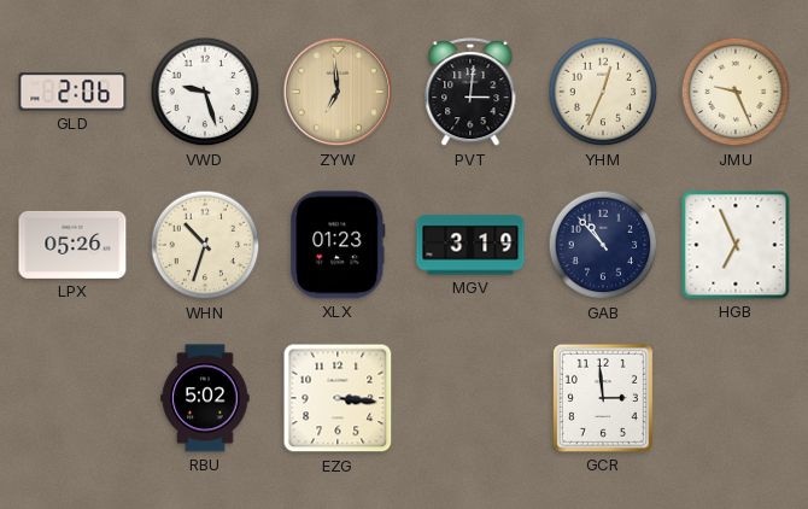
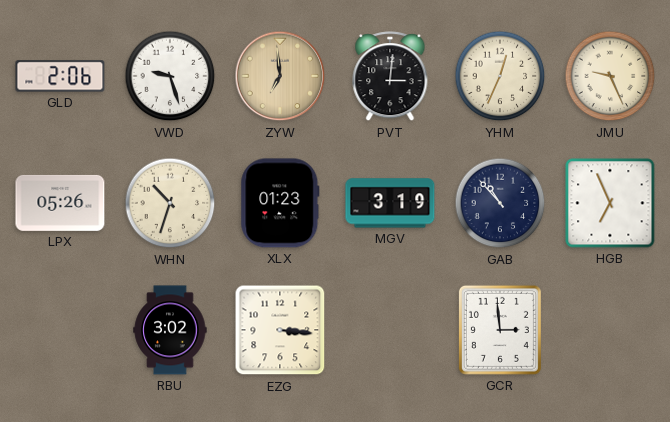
RBU: 5:02 -> 3:02 (170, 330)
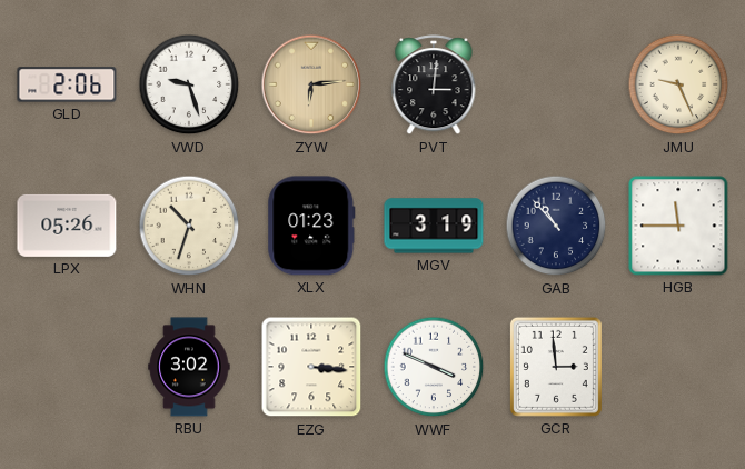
ZYW: 6:59 -> 6:14 (311, 84)
YHM: 12:34 -> none (500, 76)
HGB: 6:56 -> 11:45 (678, 226)
WWF: none -> 3:49 (434, 367)
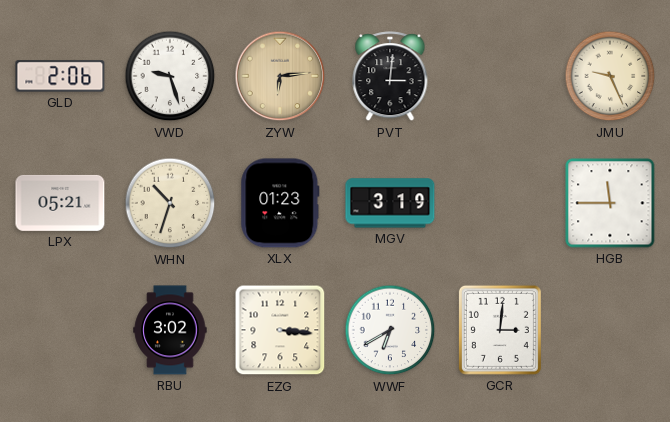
LPX: 05:26 -> 05:21 (60, 203)
GAB: 10:53 -> none (556, 226)
WWF: 3:49 -> 6:40 (390, 330)
GCR: 2:59 -> 3:01 (500, 330)
